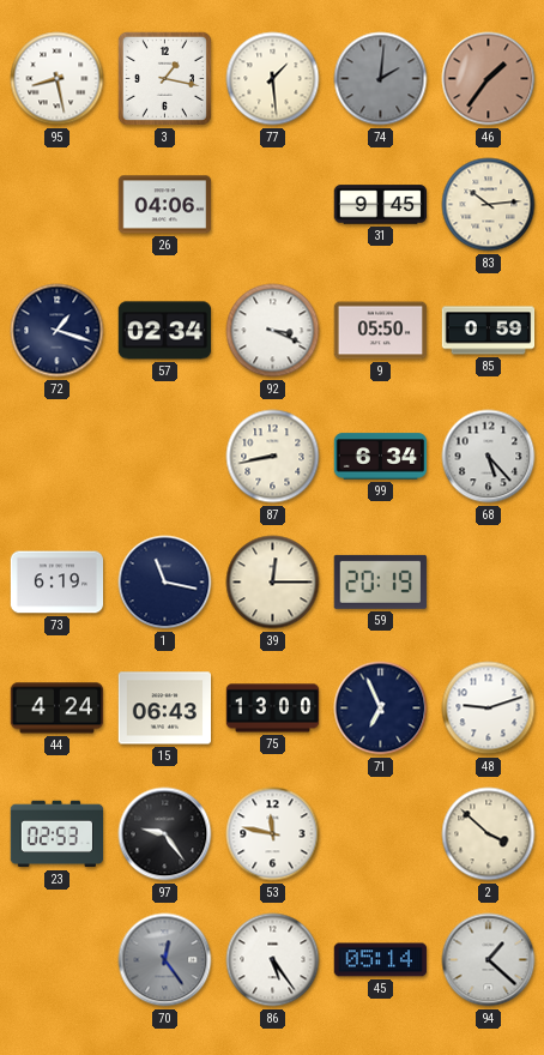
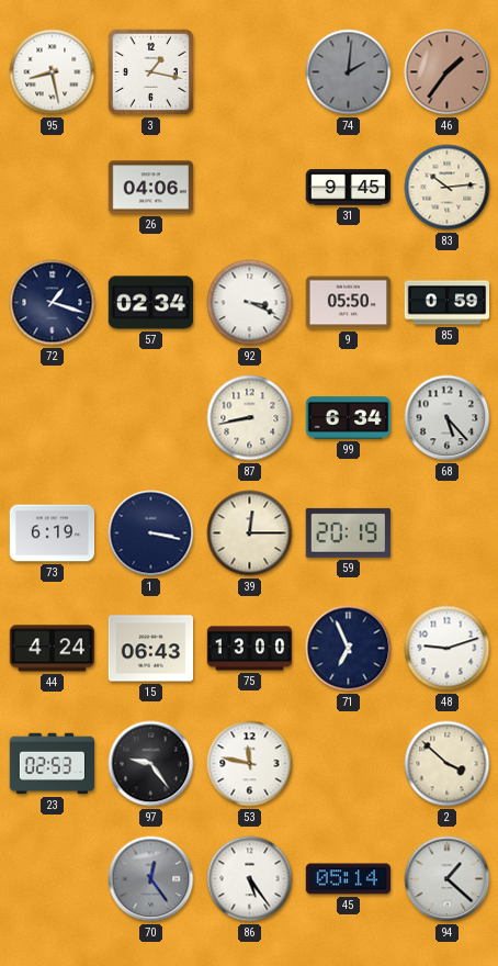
77: 1:29 -> none (273, 79)
1: 11:17 -> 3:17 (151, 533)
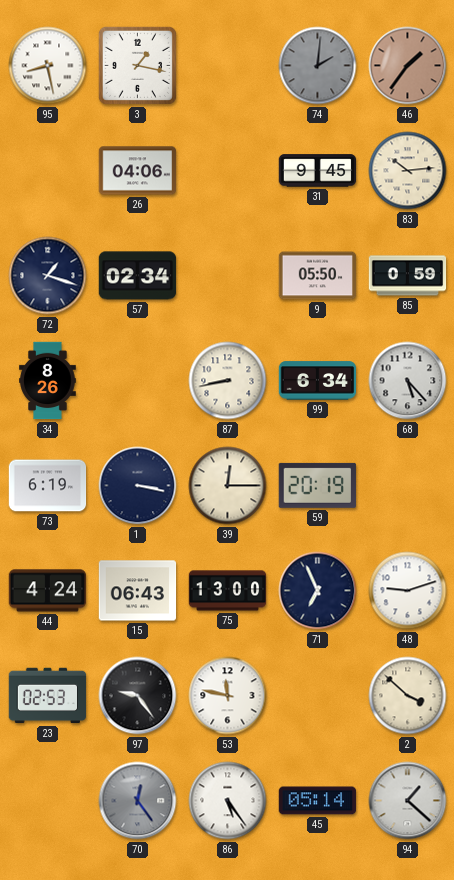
92: 3:19 -> none (250, 303)
34: none -> 8:26 (48, 381)
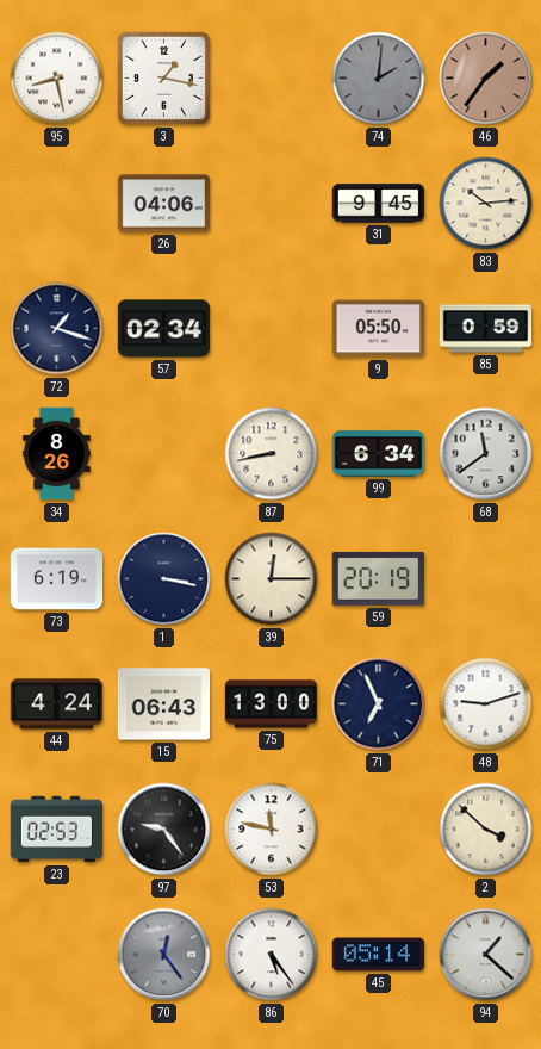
68: 5:23 -> 11:39 (486, 454)
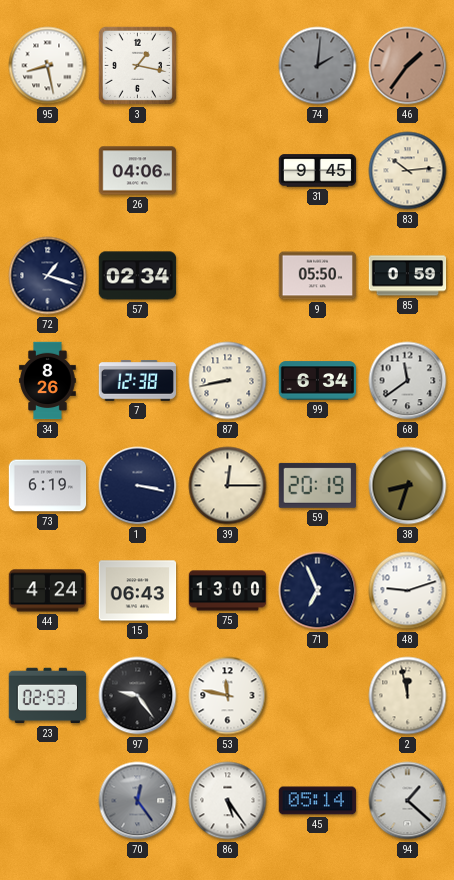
7: none -> 12:38 (137, 381)
38: none -> 8:33 (408, 486)
2: 3:52 -> 11:58 (408, 696)
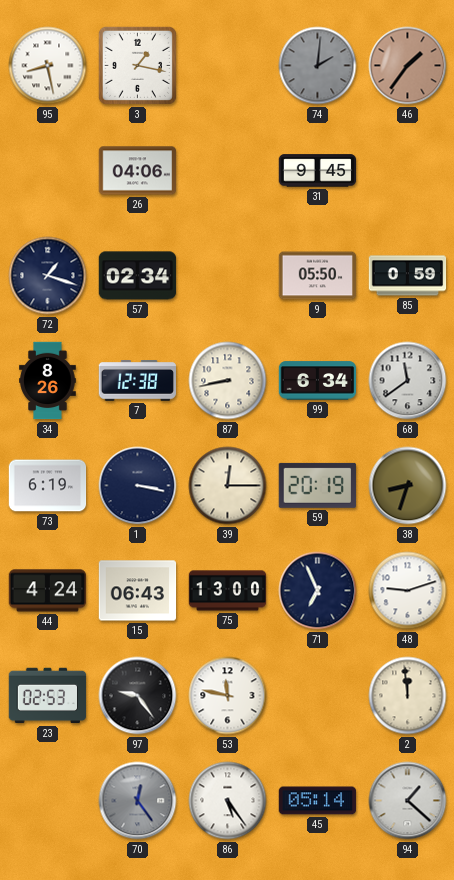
83: 10:14 -> none (408, 171)
2: 11:58 -> 11:59 (408, 696)
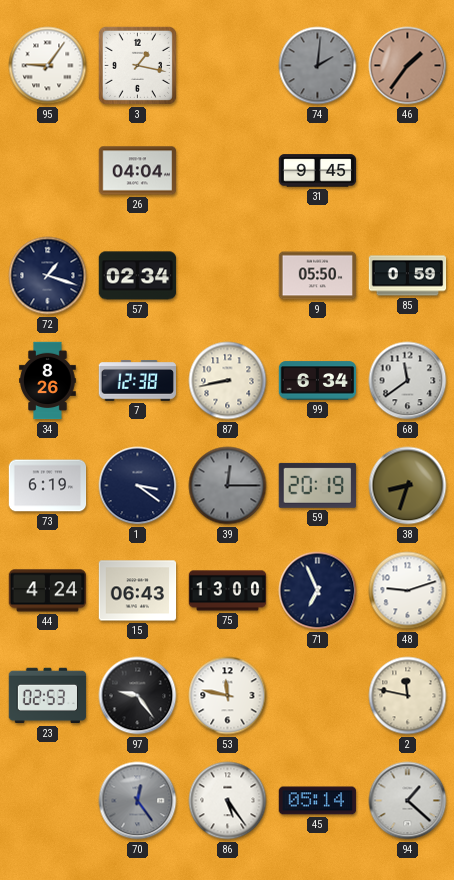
95: 8:28 -> 9:06 (48, 66)
26: 04:06 -> 04:04 (138, 171)
1: 3:17 -> 3:21 (138, 486)
39 dial: cream -> grey (228, 486)
2: 11:59 -> 11:47 (408, 696)
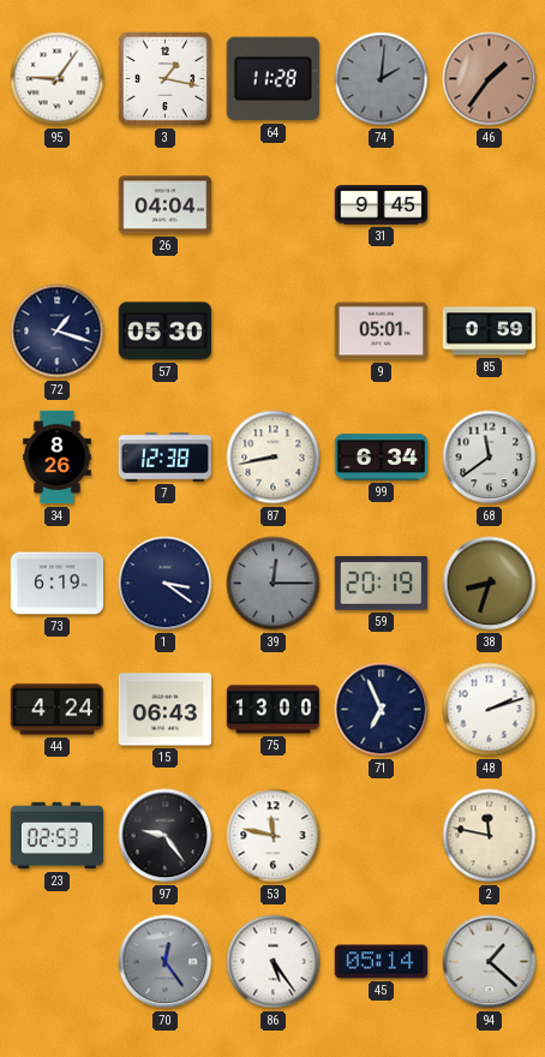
64: none -> 11:28 (272, 79)
57: 02:34 -> 05:30 (166, 332)
9: 05:50 -> 05:01 (382, 332)
48: 9:12 -> 2:12 (490, 710)
